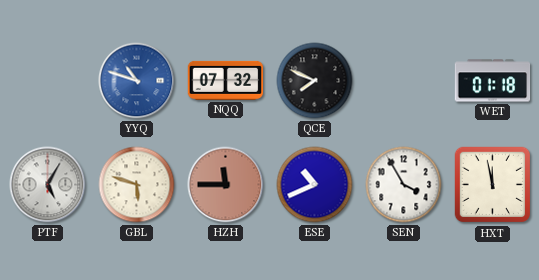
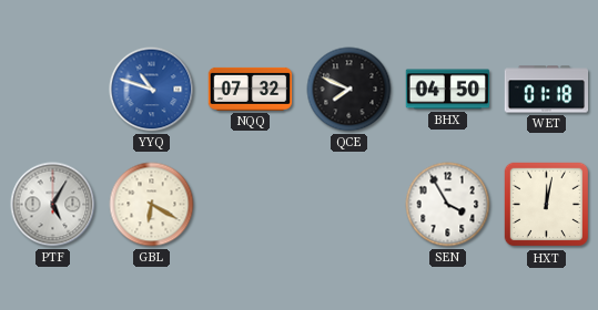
BHX: none -> 04:50 (448, 90)
GBL: 5:48 -> 6:20 (152, 205)
HZH: 11:45 -> none (226, 185)
ESE: 10:41 -> none (315, 185)
HXT: 11:58 -> 12:02 (547, 205)
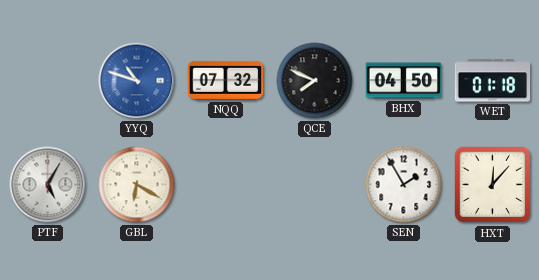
SEN: 3:55 -> 1:55 (404, 185)
HXT: 12:02 -> 12:07 (493, 185)
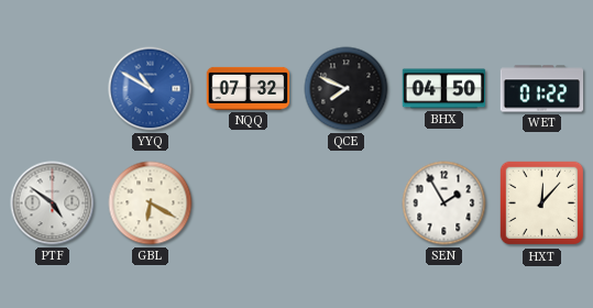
YYQ: 10:48 -> 10:50 (151, 89)
WET: 01:18 -> 01:22 (542, 89)
PTF: 5:05 -> 4:51 (53, 204)
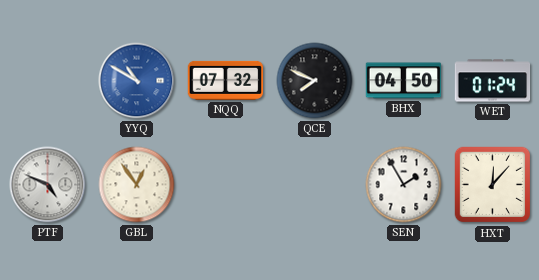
WET: 01:22 -> 01:24 (493, 81)
PTF: 4:51 -> 4:49 (48, 185)
GBL: 6:20 -> 12:54 (137, 185)
